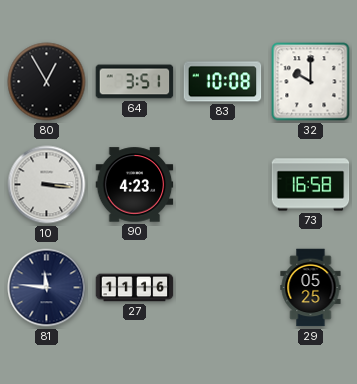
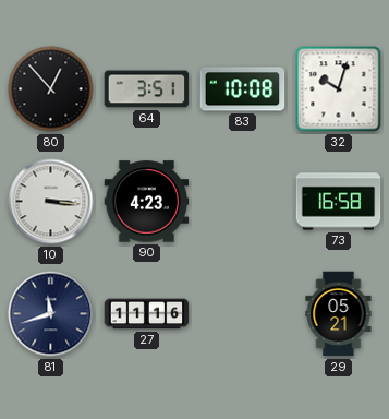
80: 12:55 -> 12:53 (51, 89)
32: 10:00 -> 10:03 (339, 89)
81: 11:46 -> 11:42 (51, 314)
29: 05:25 -> 05:21 (339, 314)
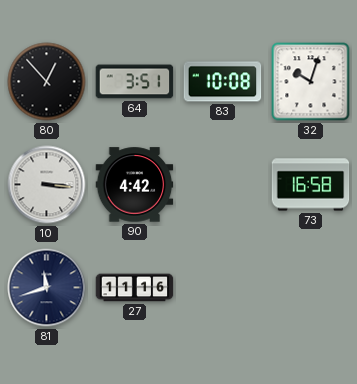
90: 4:23 -> 4:42 (135, 185)
29: 05:21 -> none (339, 314)
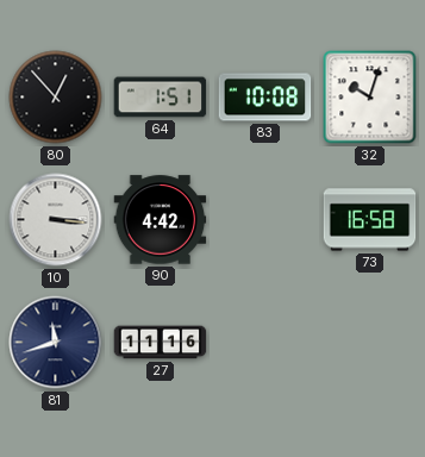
64: 3:51 -> 1:51 (161, 98)
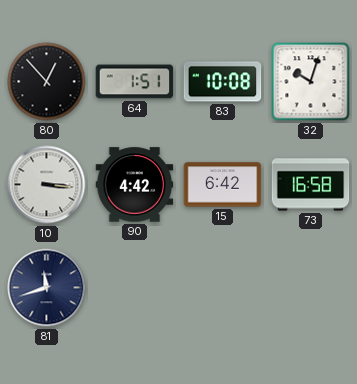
15: none -> 6:42 (223, 185)
27: 11:16 -> none (161, 343)
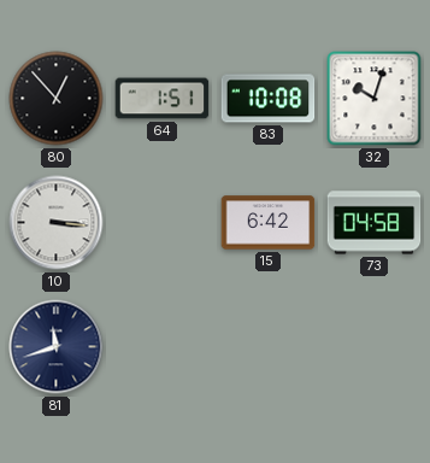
90: 4:42 -> none (135, 185)
73: 16:58 -> 04:58 (375, 223)
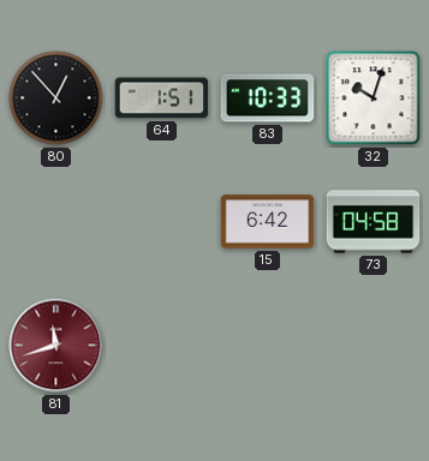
83: 10:08 -> 10:33 (268, 98)
10: 3:16 -> none (57, 223)
81 dial: navy -> burgundy (56, 346)
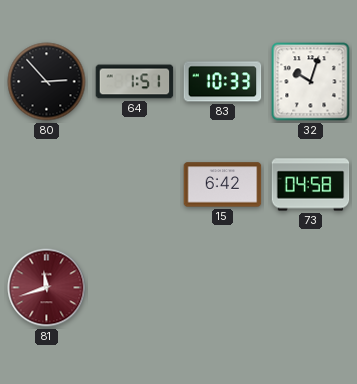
80: 12:53 -> 2:53 (47, 82)
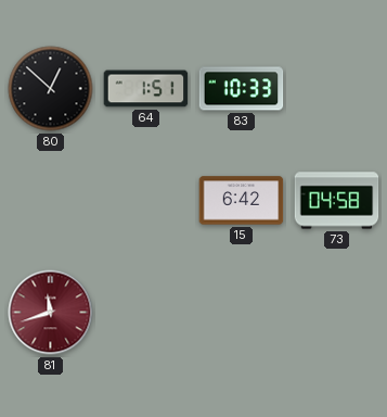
80: 2:53 -> 12:52 (51, 89)
32: 10:03 -> none (311, 82)
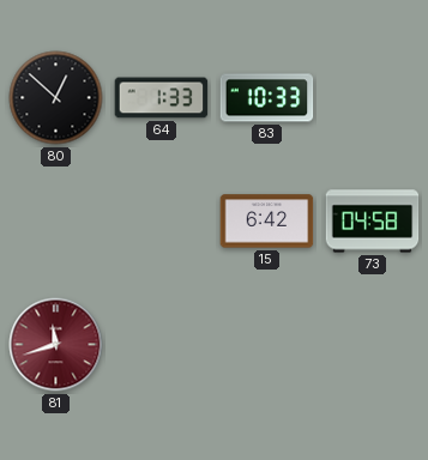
64: 1:51 -> 1:33 (162, 98)
